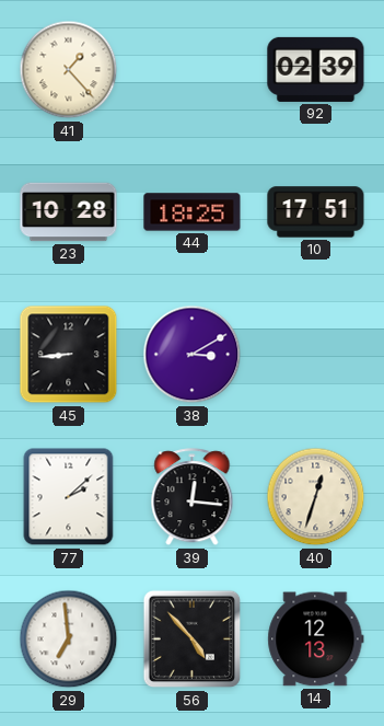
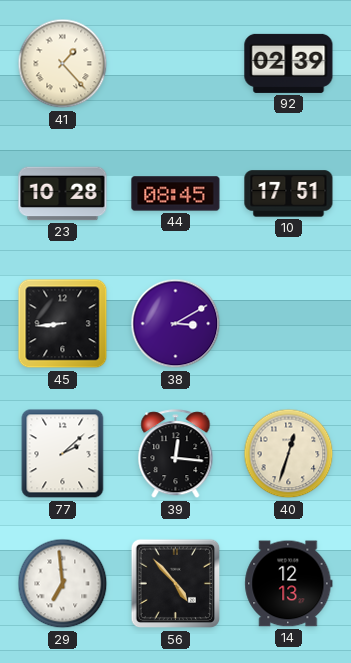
44: 18:25 -> 08:45 (176, 194)
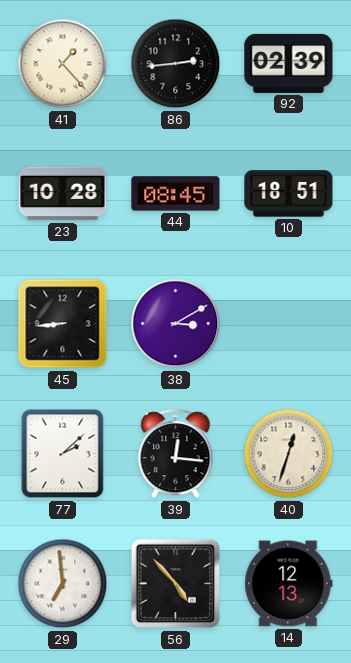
86: none -> 2:44 (176, 64)
10: 17:51 -> 18:51 (289, 194)
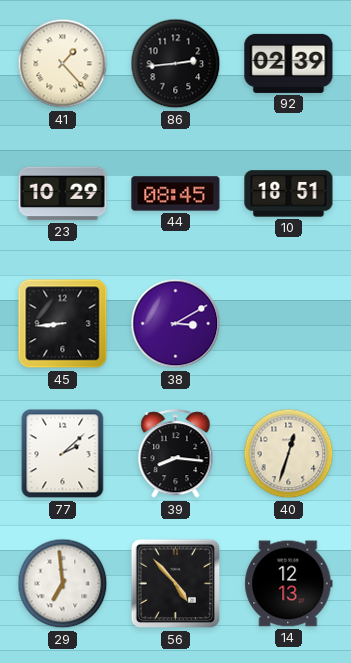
23: 10:28 -> 10:29 (63, 194)
39: 12:16 -> 8:16 (176, 454)
